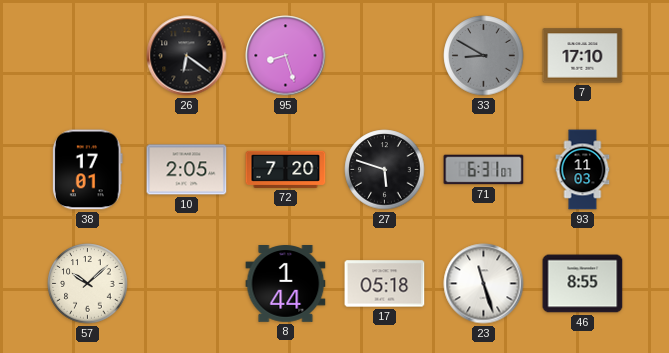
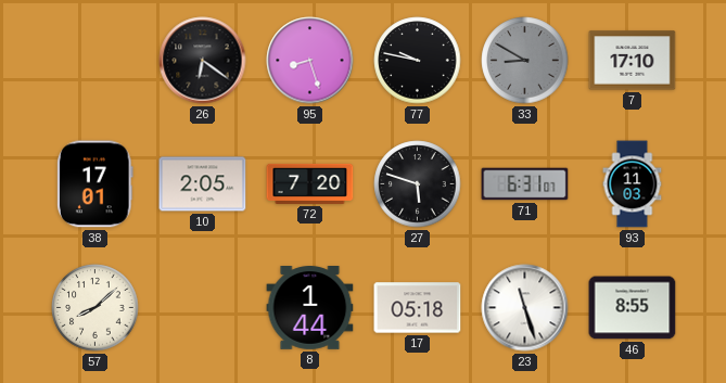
77: none -> 9:47 (418, 61)
57: 10:08 -> 8:08 (95, 308)
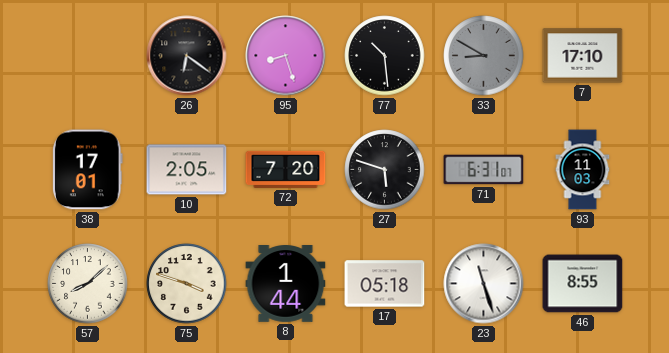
77: 9:47 -> 10:29 (385, 56)
75: none -> 3:48 (187, 284)
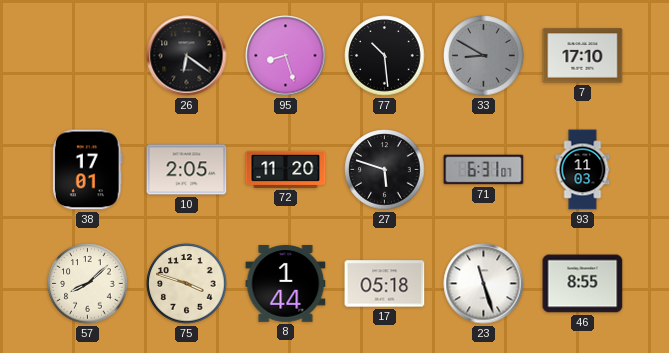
72: 7:20 -> 11:20 (286, 169)
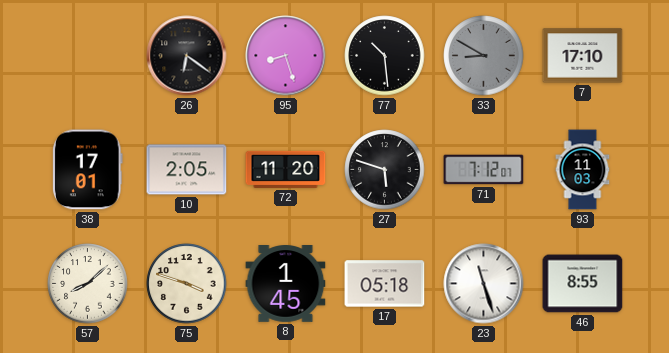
71: 6:31 -> 7:12 (484, 170)
8: 1:44 -> 1:45 (286, 284)
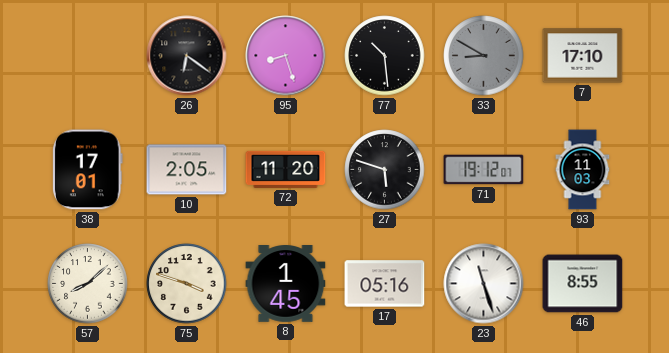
71: 7:12 -> 19:12 (484, 170)
17: 05:18 -> 05:16 (385, 284)
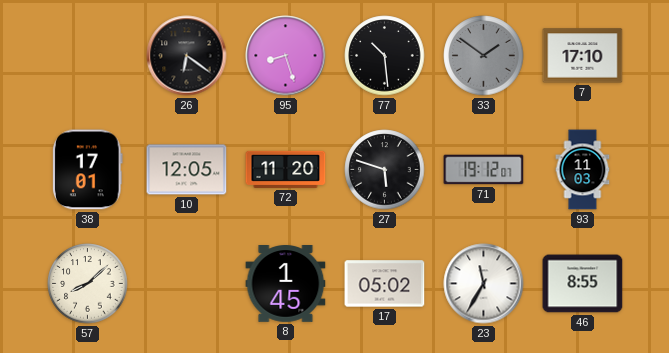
33: 8:50 -> 1:51 (484, 56)
10: 2:05 -> 12:05 (187, 170)
75: 3:48 -> none (187, 284)
17: 05:16 -> 05:02 (385, 284)
23: 11:27 -> 11:35 (484, 284)
